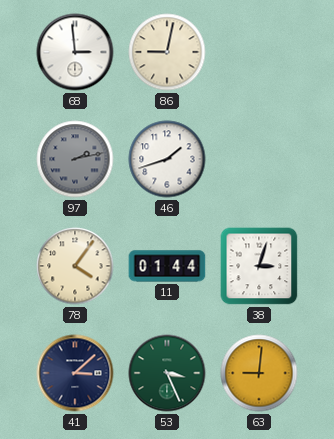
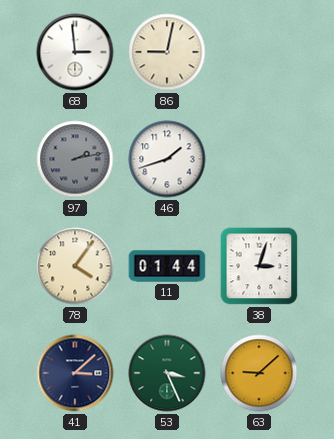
63: 9:01 -> 9:08 (259, 373)
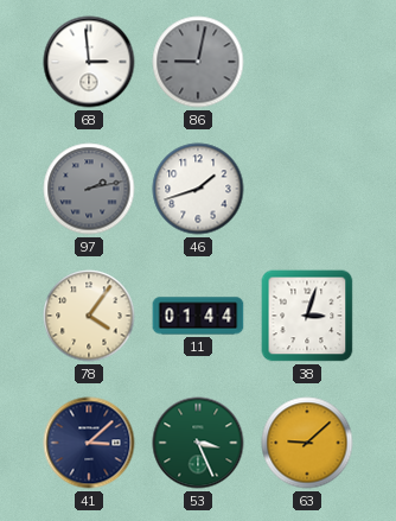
86 dial: cream -> grey (198, 62)
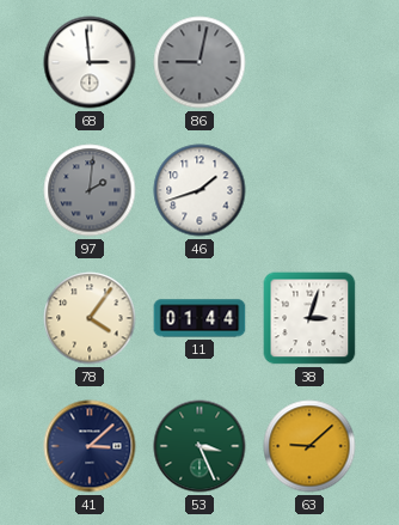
97: 2:13 -> 2:01 (90, 190)
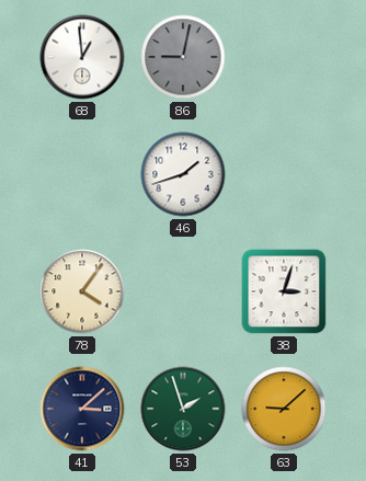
68: 2:59 -> 12:59 (82, 57)
97: 2:01 -> none (90, 190)
11: 01:44 -> none (199, 318)
53: 3:26 -> 1:57 (183, 409)
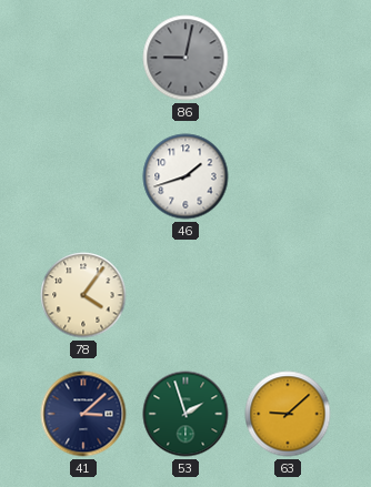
68: 12:59 -> none (82, 57)
38: 3:03 -> none (284, 291)
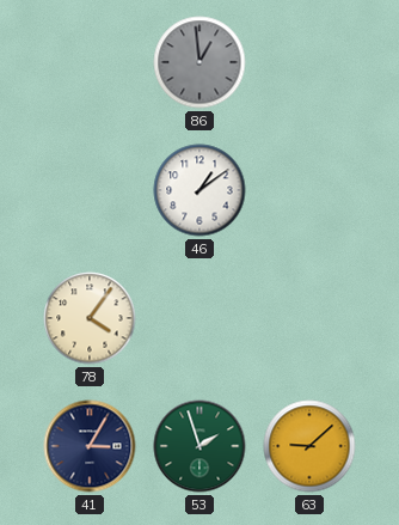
86: 9:02 -> 12:59 (199, 62)
46: 1:42 -> 1:09 (199, 190)
41: 3:08 -> 3:05 (90, 446)
